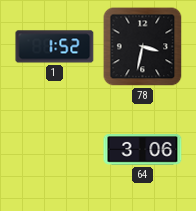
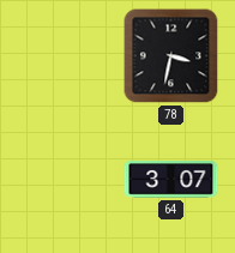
1: 1:52 -> none (55, 47)
64: 3:06 -> 3:07 (171, 180)
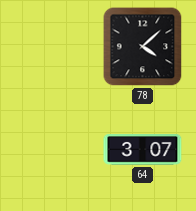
78: 3:32 -> 4:08 (143, 47)
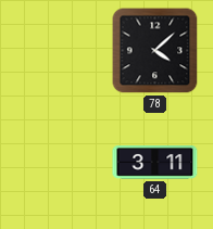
64: 3:07 -> 3:11 (155, 163)
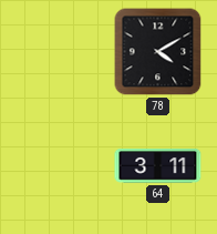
78: 4:08 -> 4:10 (158, 52)
